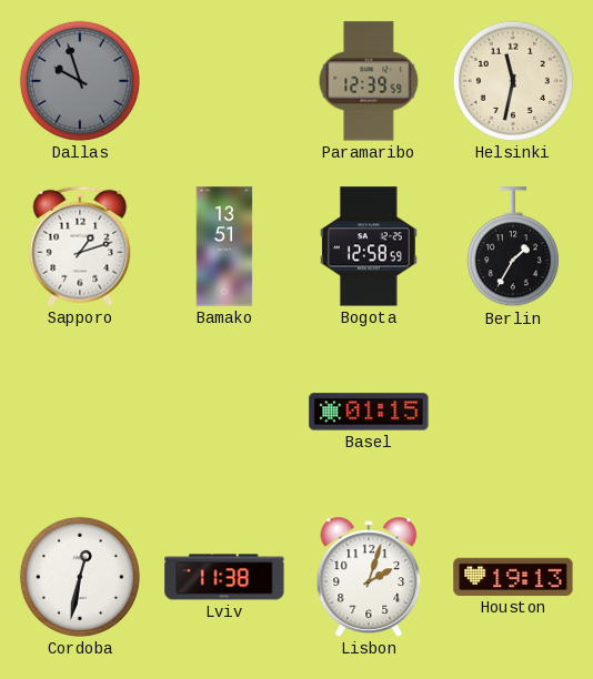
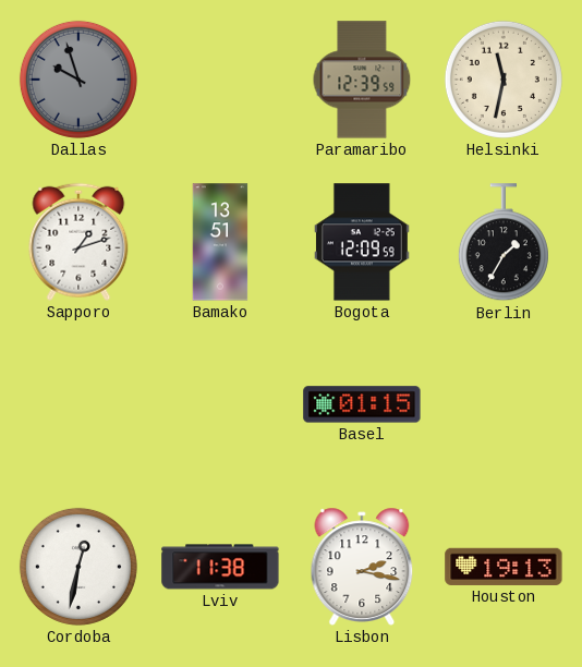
Bogota: 12:58 -> 12:09 (362, 242)
Lisbon: 2:03 -> 2:17 (362, 567)
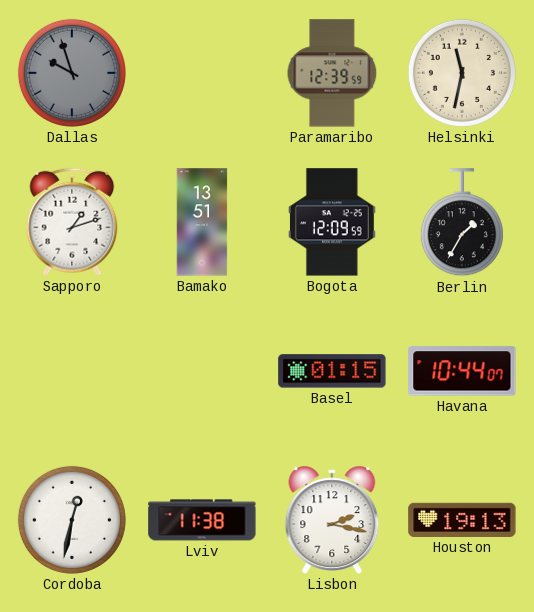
Havana: none -> 10:44 (462, 371)
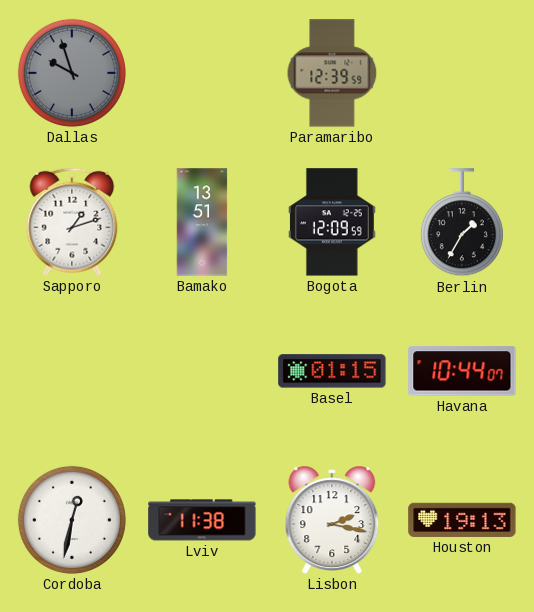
Helsinki: 11:32 -> none (462, 73)
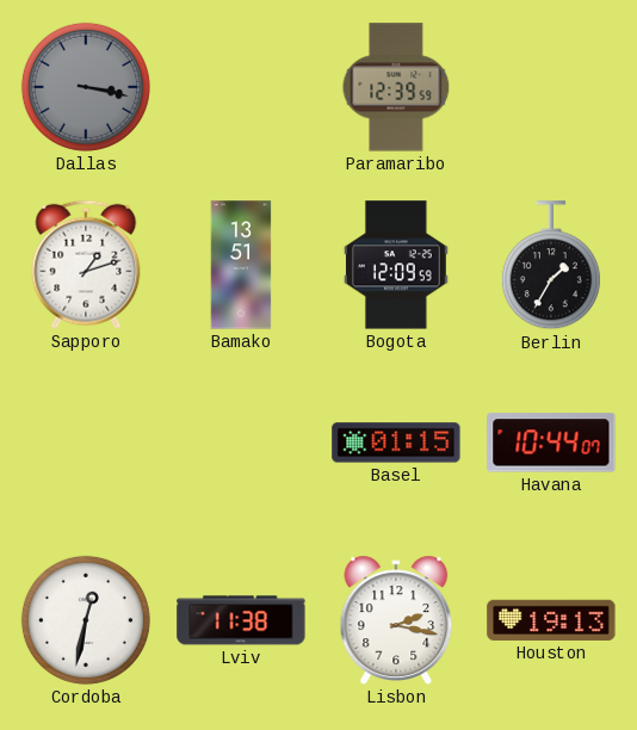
Dallas: 9:57 -> 3:17 (86, 87)
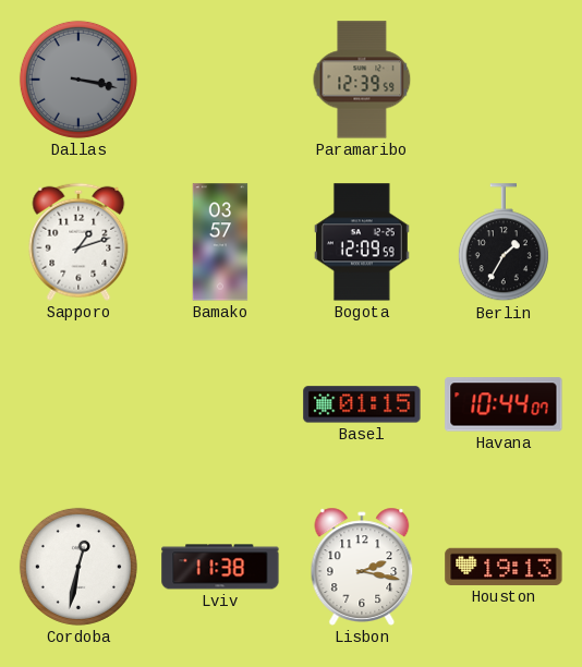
Bamako: 13:51 -> 03:57 (220, 242)
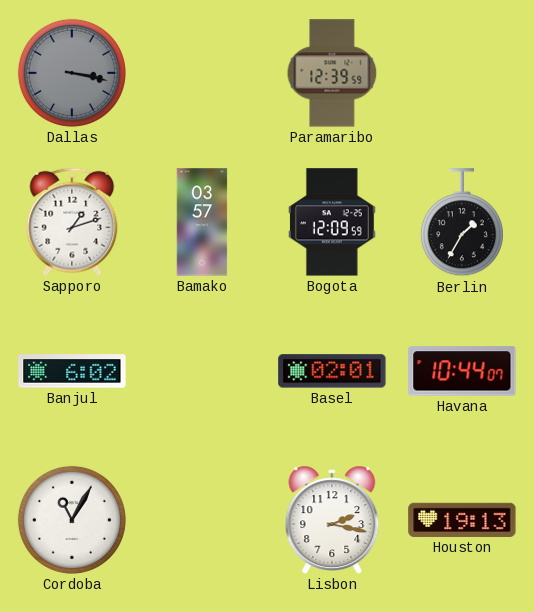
Banjul: none -> 6:02 (72, 371)
Basel: 01:15 -> 02:01 (332, 371)
Cordoba: 12:32 -> 11:05 (72, 520)
Lviv: 11:38 -> none (220, 567)
